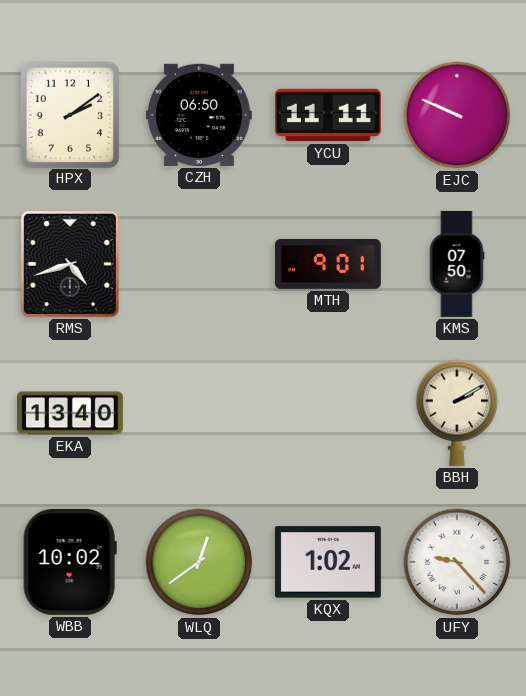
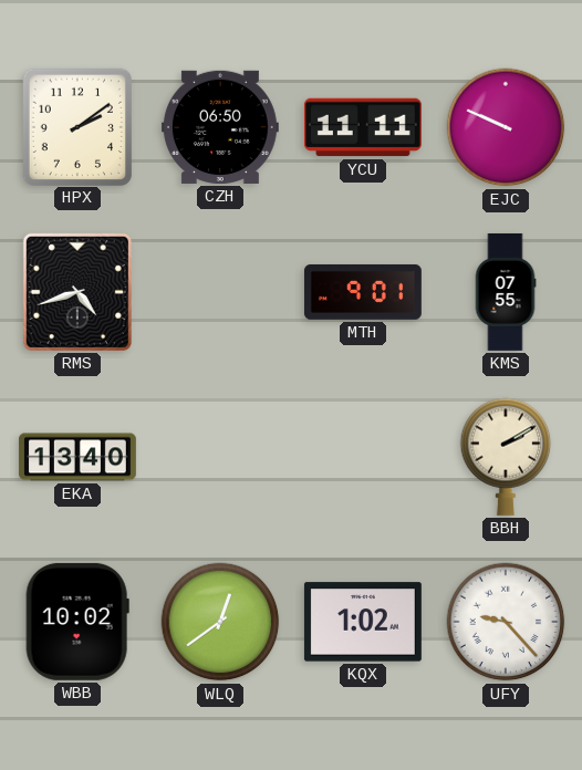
KMS: 07:50 -> 07:55 (506, 292)
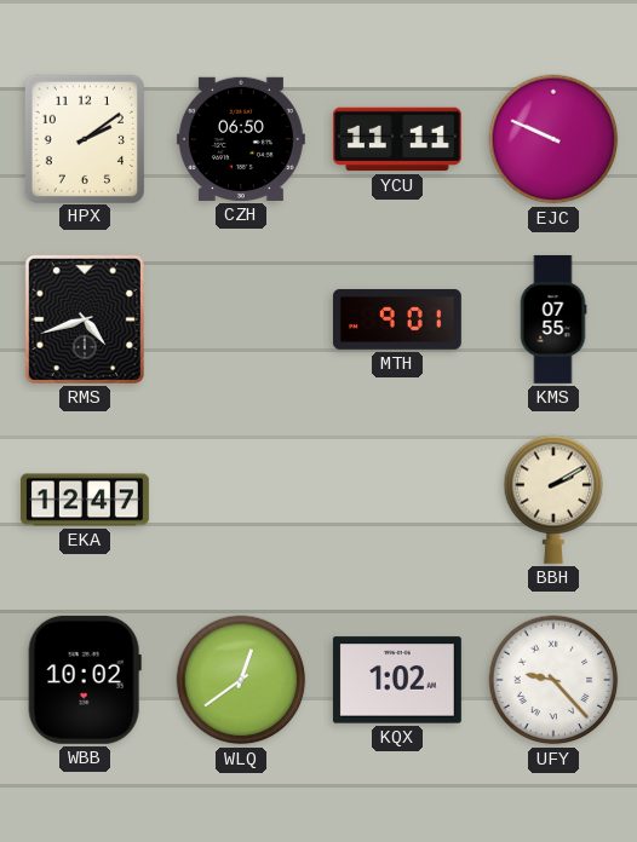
EKA: 13:40 -> 12:47 (85, 500)
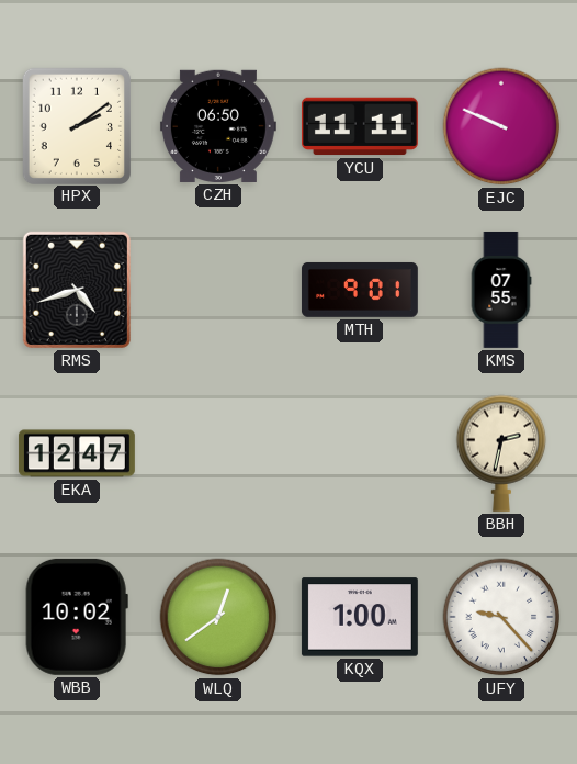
BBH: 2:10 -> 2:32 (501, 453)
KQX: 1:02 -> 1:00 (360, 617)
